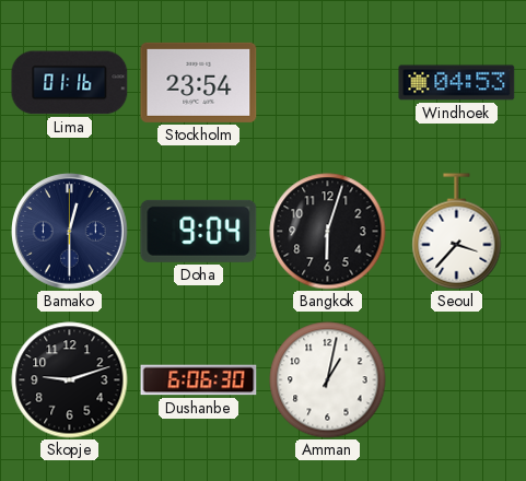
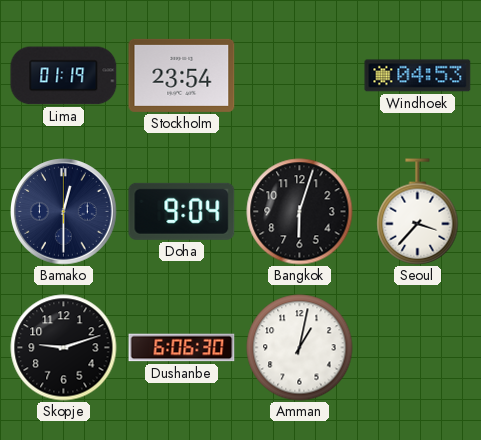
Lima: 01:16 -> 01:19 (64, 76)
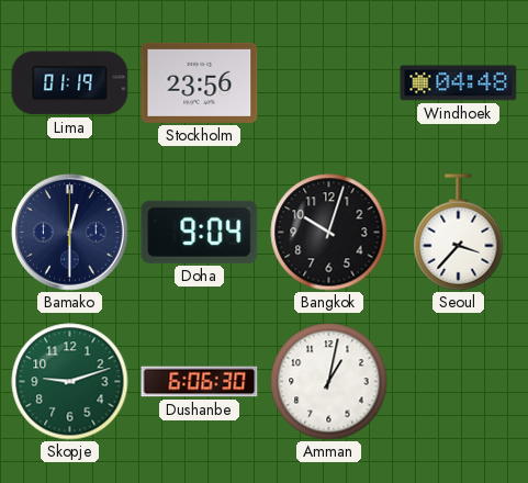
Stockholm: 23:54 -> 23:56 (200, 82)
Windhoek: 04:53 -> 04:48 (459, 83)
Bangkok: 6:03 -> 10:03 (329, 233)
Skopje dial: black -> green (70, 382)
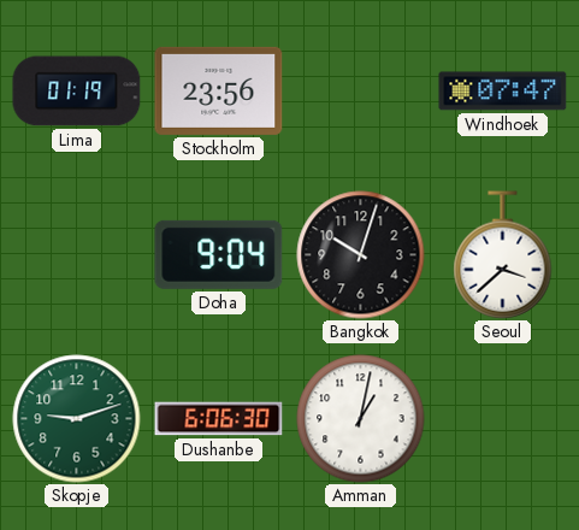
Windhoek: 04:48 -> 07:47 (503, 92)
Bamako: 12:30 -> none (70, 233)
Seoul: 3:37 -> 3:38 (503, 255)
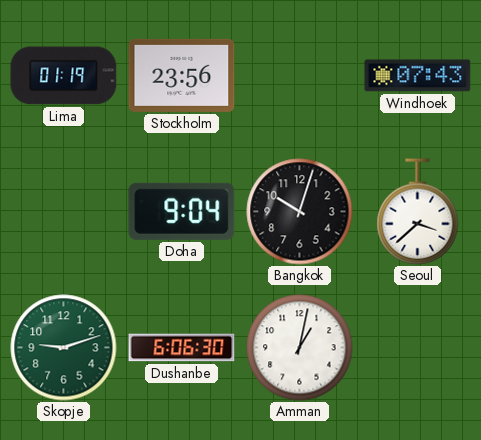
Windhoek: 07:47 -> 07:43 (418, 76)
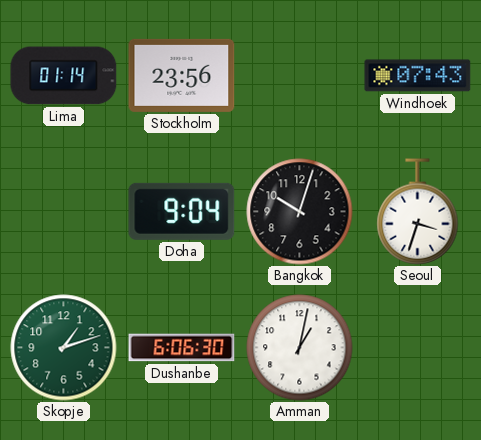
Lima: 01:19 -> 01:14 (64, 76)
Seoul: 3:38 -> 3:33 (418, 212)
Skopje: 9:12 -> 1:12 (64, 348)
